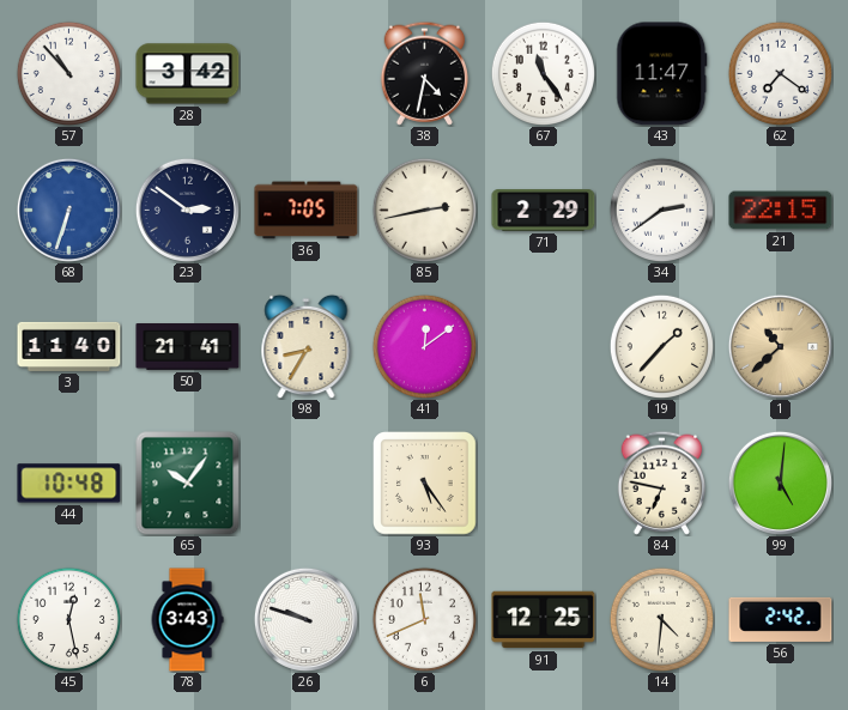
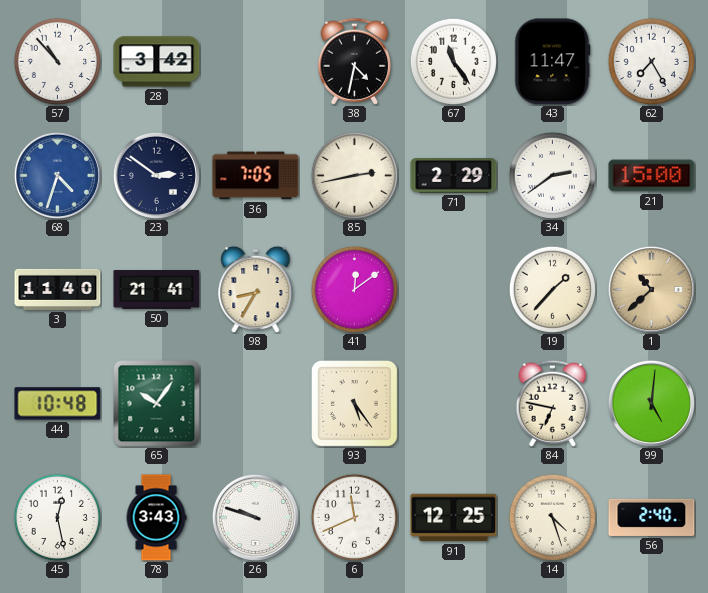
62: 7:21 -> 7:25 (651, 61)
68: 6:33 -> 4:33 (57, 175)
21: 22:15 -> 15:00 (652, 176)
14: 4:31 -> 4:27 (552, 517)
56: 2:42 -> 2:40 (652, 517)
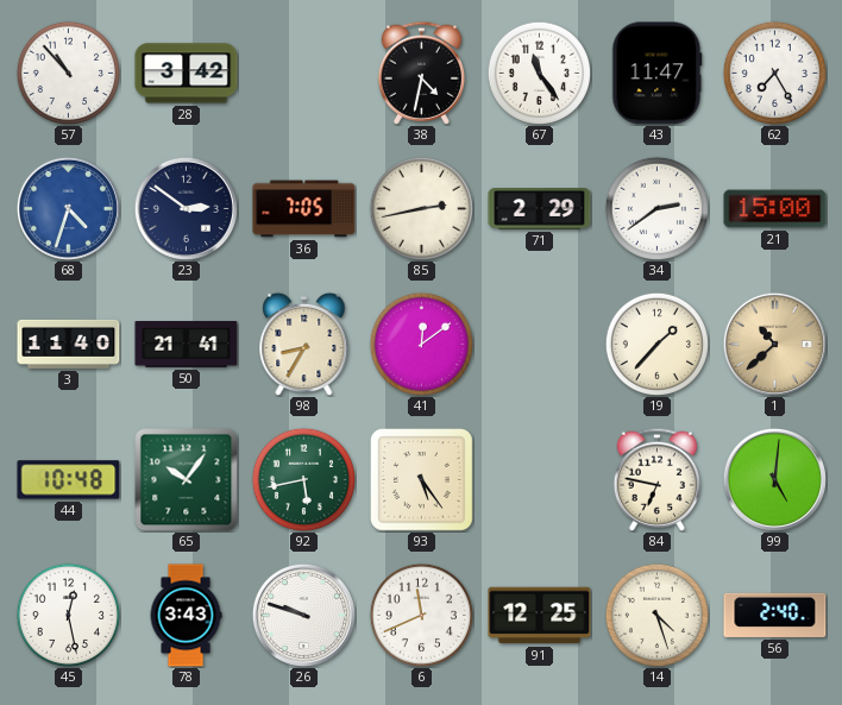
92: none -> 5:43 (303, 479)
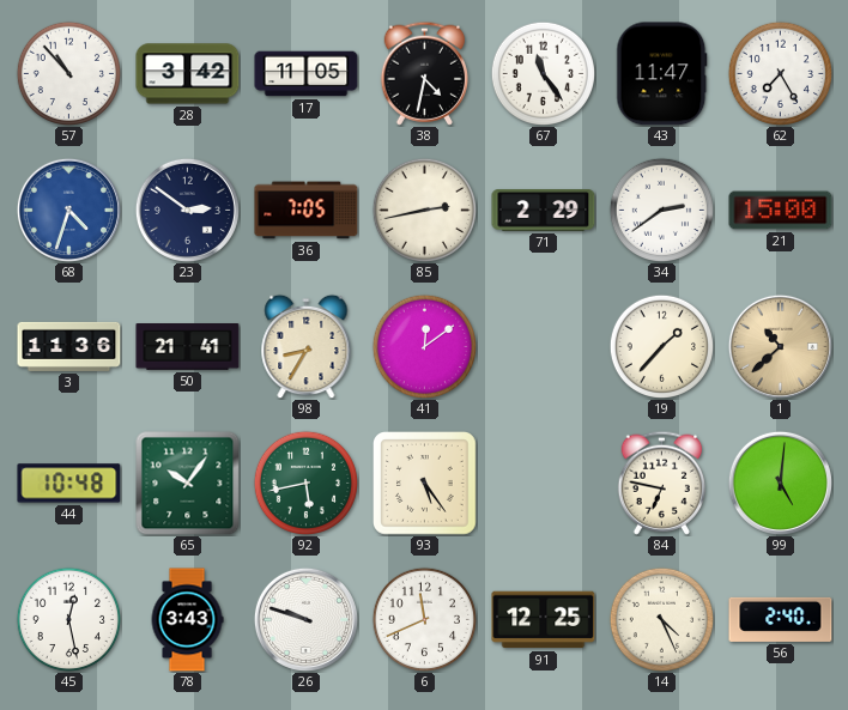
17: none -> 11:05 (307, 74)
3: 11:40 -> 11:36 (69, 346)
14: 4:27 -> 4:26 (661, 619)
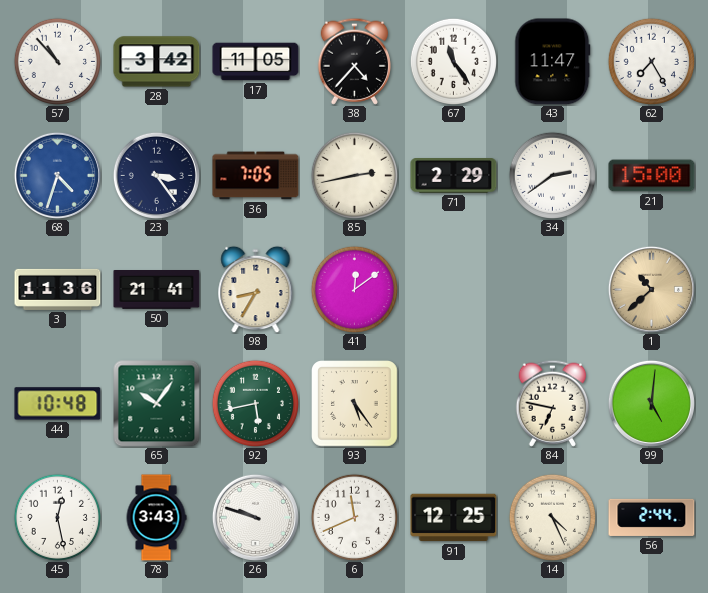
38: 4:32 -> 4:37 (354, 61)
23: 2:51 -> 3:24 (156, 175)
19: 1:37 -> none (661, 346)
56: 2:40 -> 2:44 (652, 517)
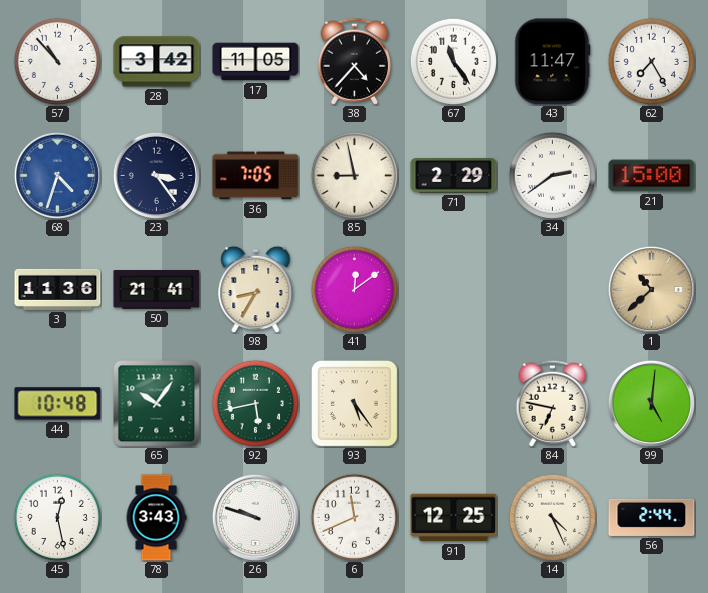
85: 2:43 -> 8:58 (354, 175)
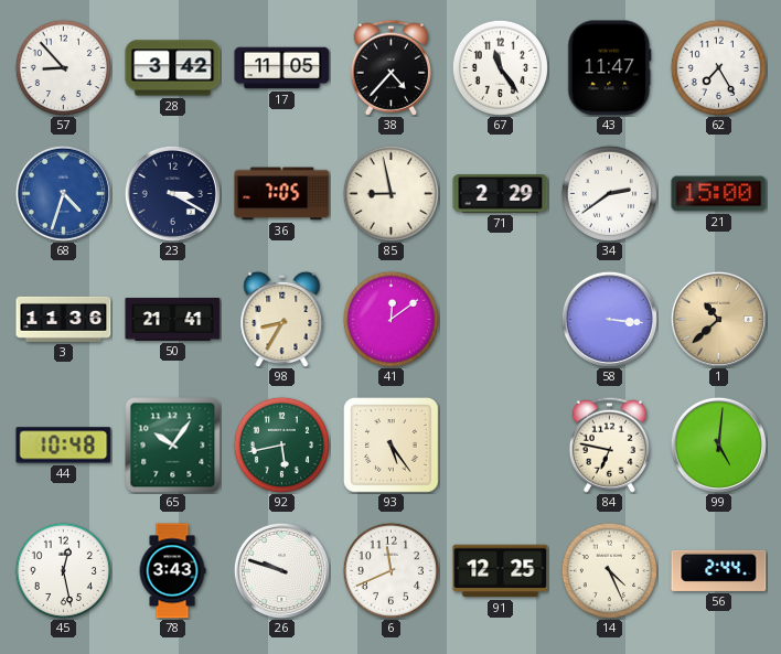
57: 10:53 -> 8:53 (63, 67)
23: 3:24 -> 3:20 (172, 193)
58: none -> 3:16 (609, 319)
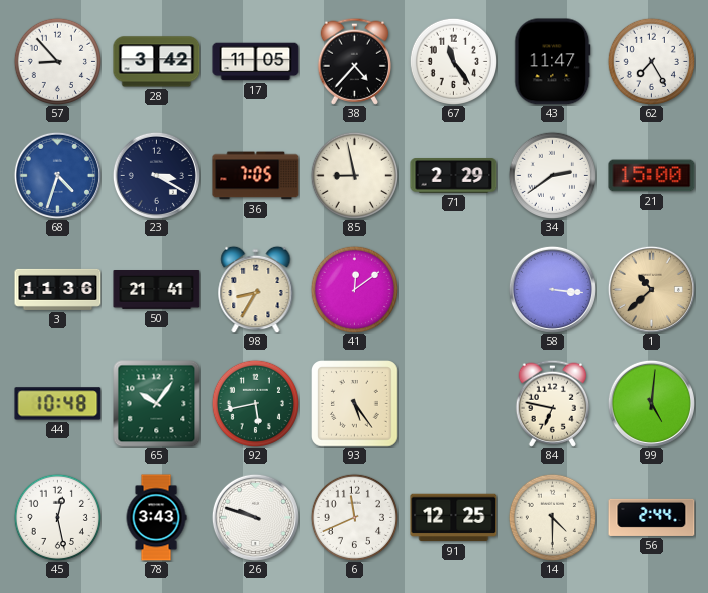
14: 4:26 -> 4:30 (552, 517)
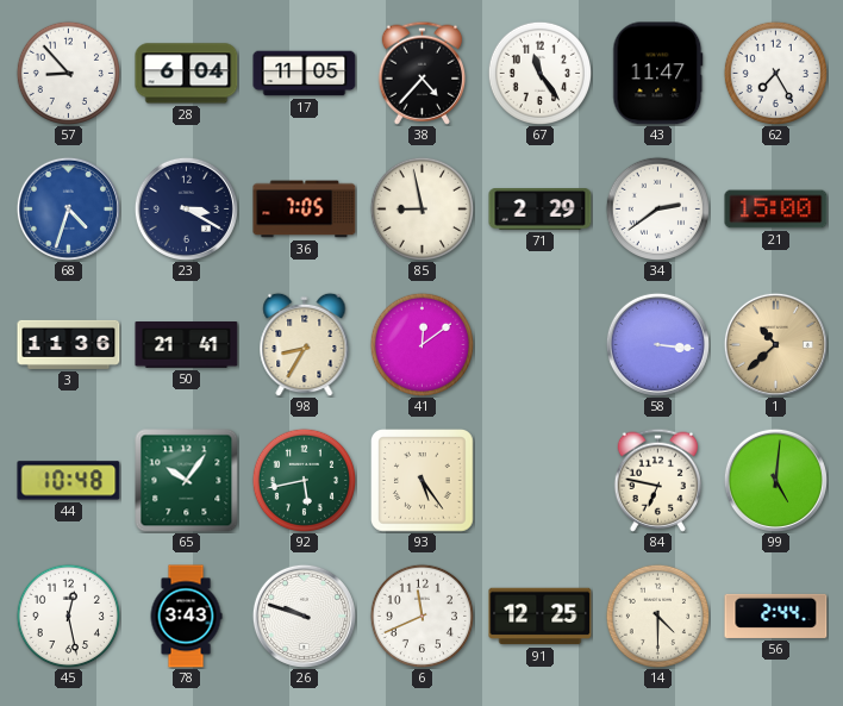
28: 3:42 -> 6:04 (187, 74)
